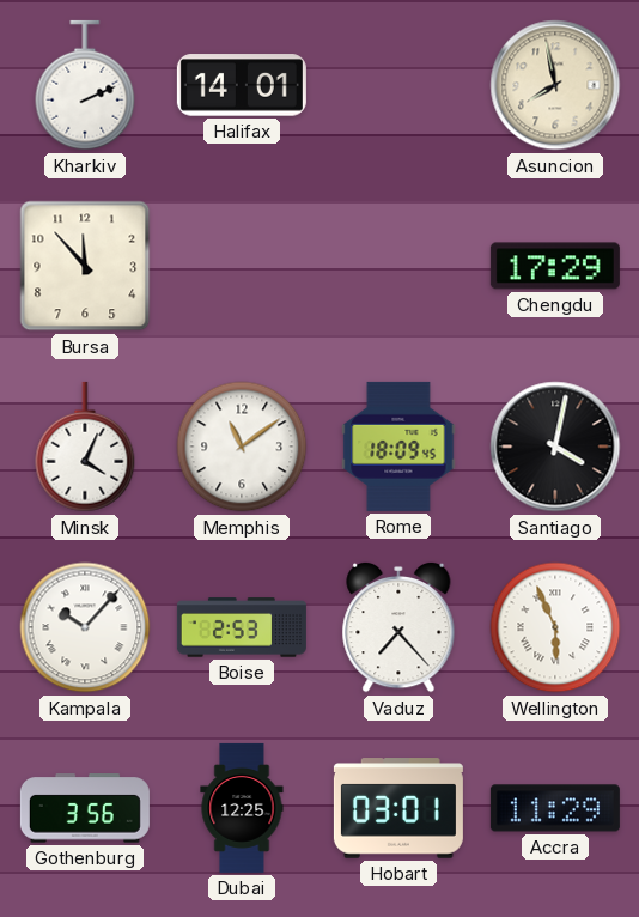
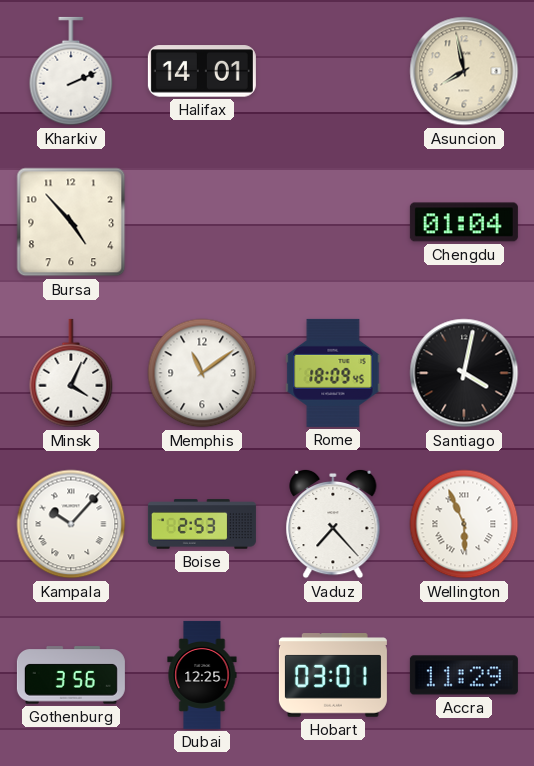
Bursa: 11:53 -> 4:53 (71, 222)
Chengdu: 17:29 -> 01:04 (464, 222)
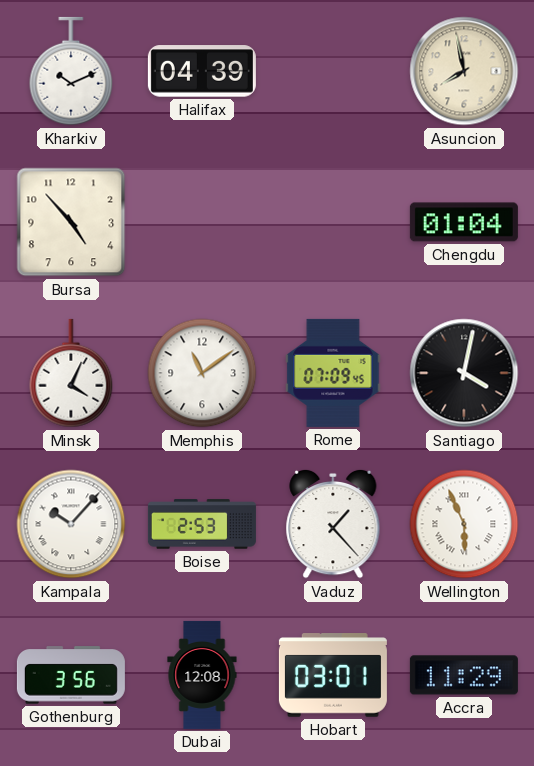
Kharkiv: 2:11 -> 10:11 (71, 71)
Halifax: 14:01 -> 04:39 (202, 71)
Rome: 18:09 -> 07:09 (333, 373)
Vaduz: 7:23 -> 1:23 (333, 524)
Dubai: 12:25 -> 12:08 (202, 675)
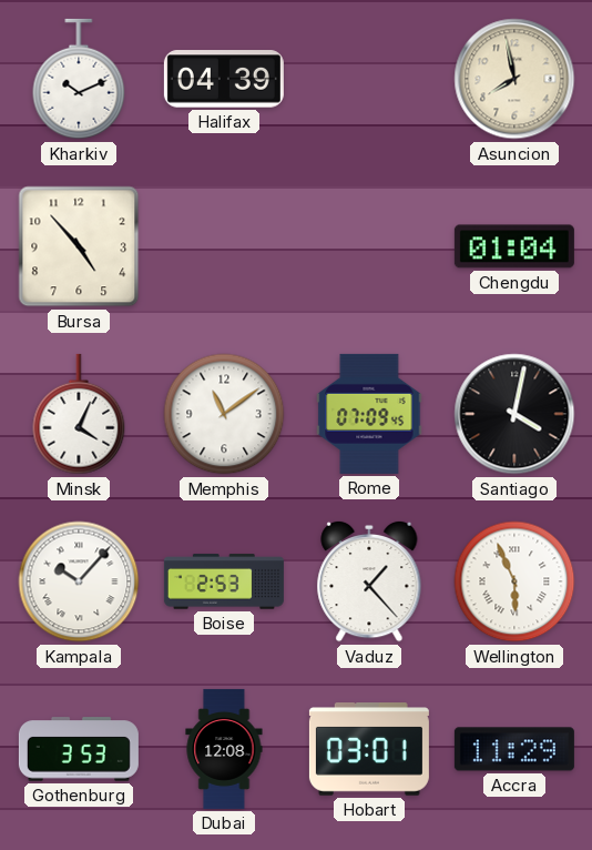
Gothenburg: 3:56 -> 3:53 (79, 749)
